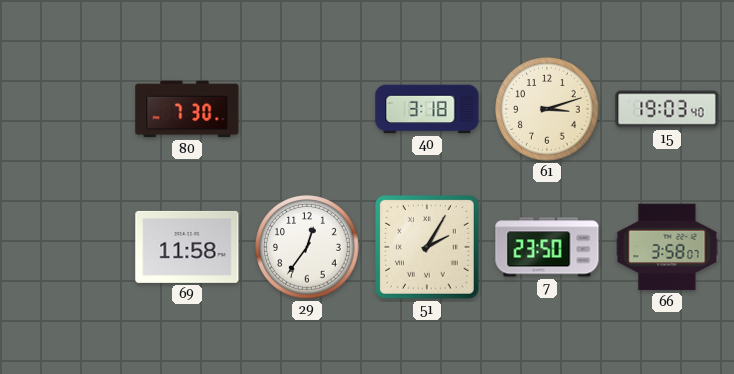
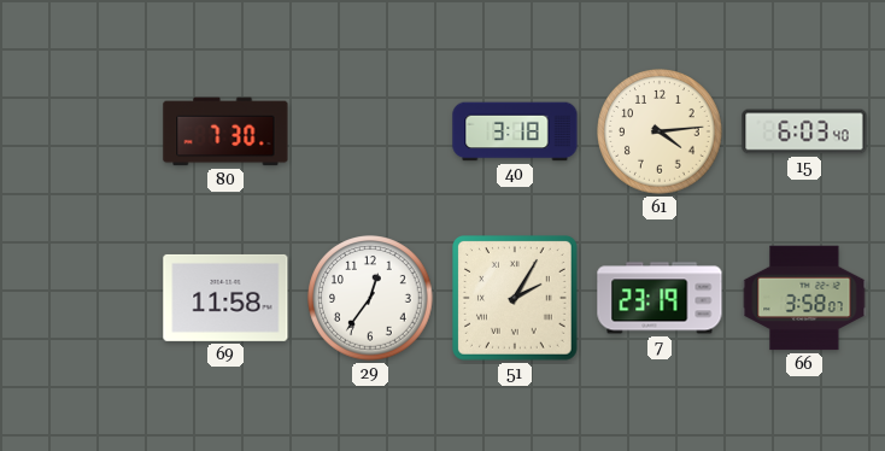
61: 3:12 -> 4:14 (660, 131)
15: 19:03 -> 6:03 (804, 131)
7: 23:50 -> 23:19 (660, 298)
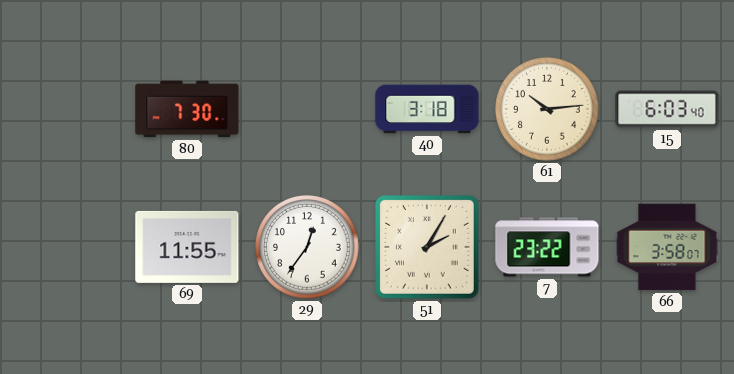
61: 4:14 -> 10:14 (547, 109)
69: 11:58 -> 11:55 (187, 247)
7: 23:19 -> 23:22 (547, 247)
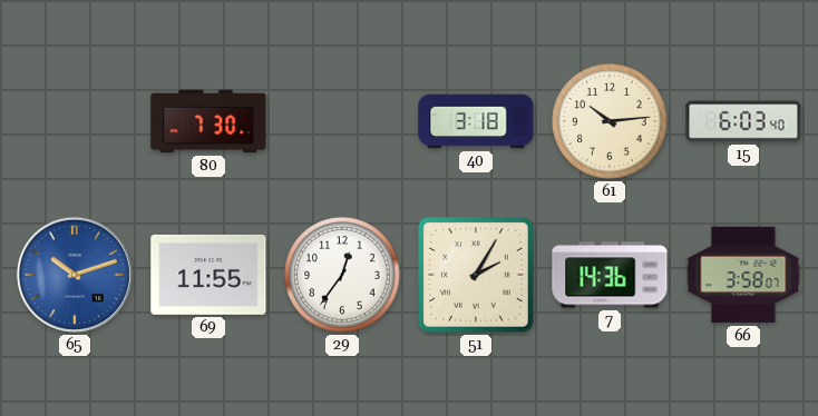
65: none -> 10:12 (75, 275)
7: 23:22 -> 14:36 (610, 275)
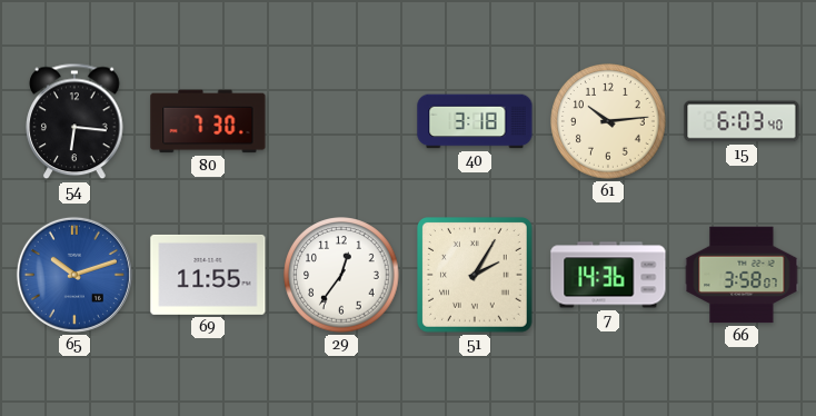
54: none -> 6:16 (74, 121)
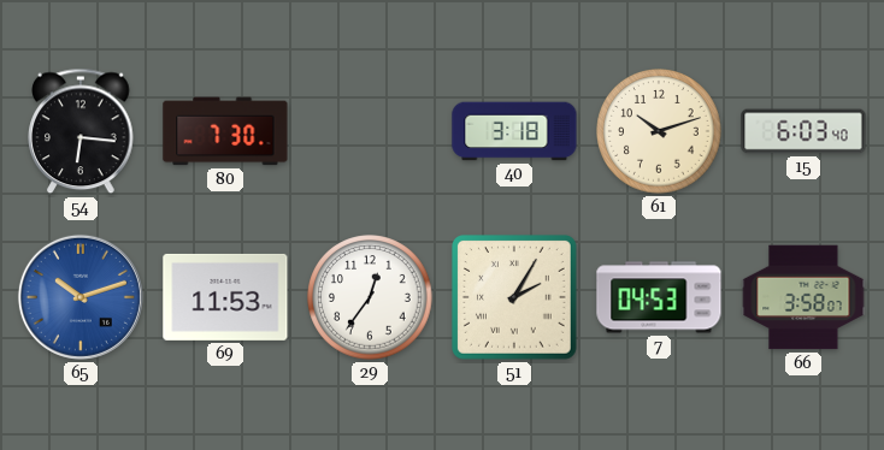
61: 10:14 -> 10:12 (659, 131)
69: 11:55 -> 11:53 (225, 297)
7: 14:36 -> 04:53 (659, 297)
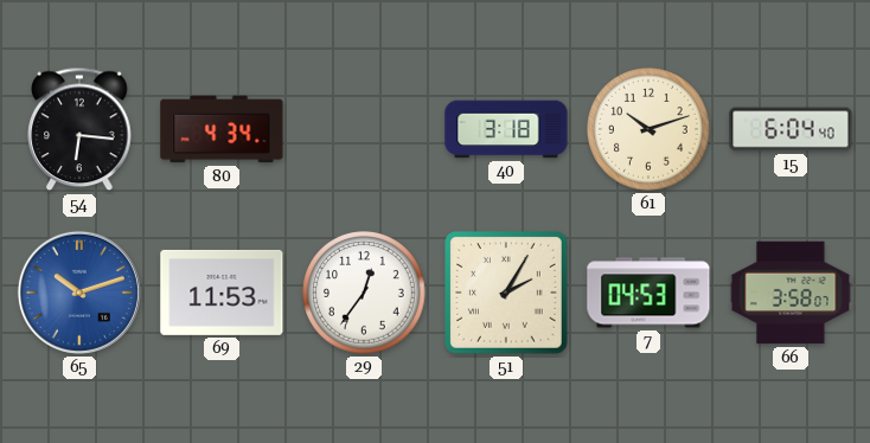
80: 7:30 -> 4:34 (222, 129)
15: 6:03 -> 6:04 (791, 129)
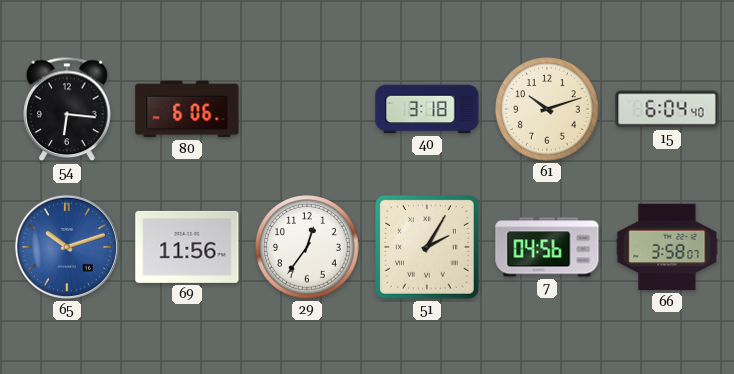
80: 4:34 -> 6:06 (187, 109)
69: 11:53 -> 11:56 (187, 247)
7: 04:53 -> 04:56 (547, 247)
